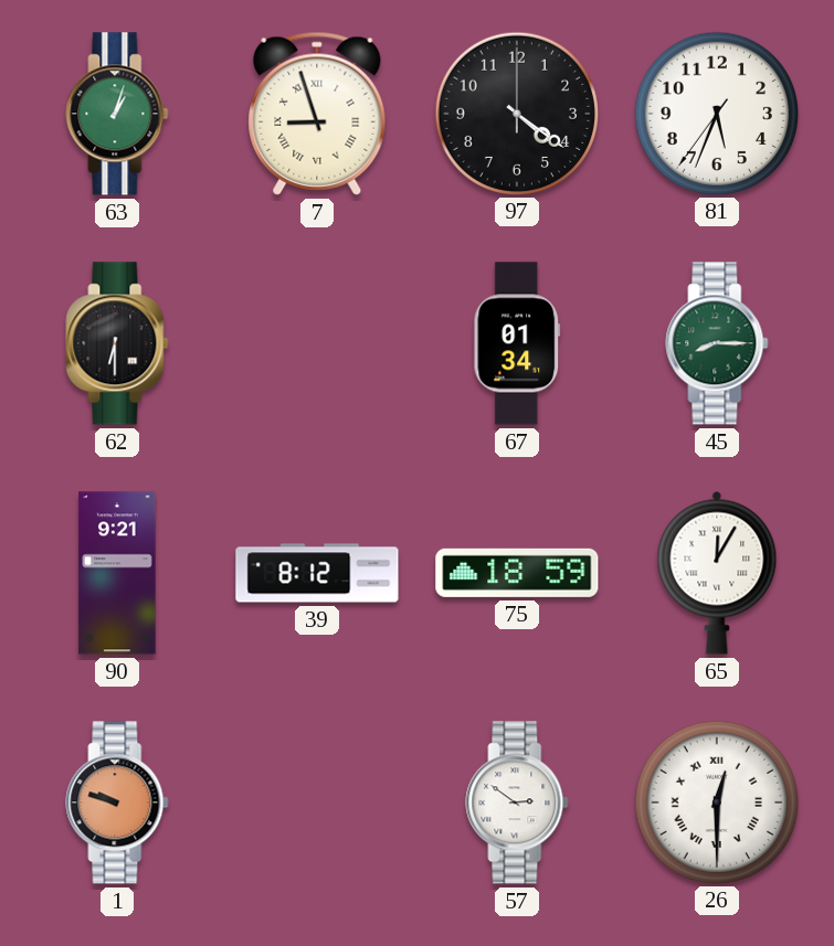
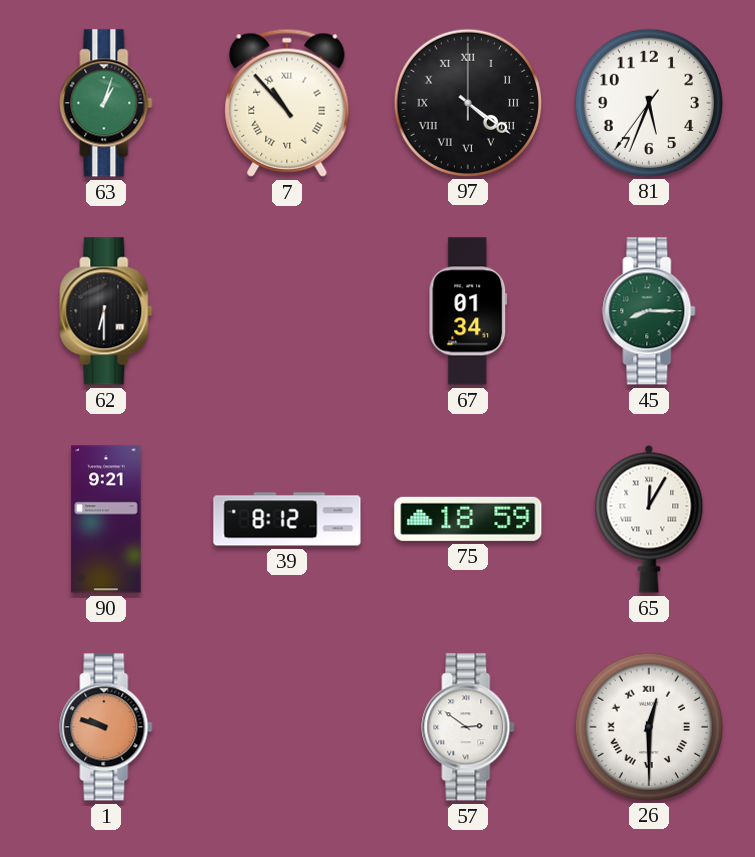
7: 8:57 -> 10:53 (287, 103)
97 numerals: Arabic -> Roman (467, 102)
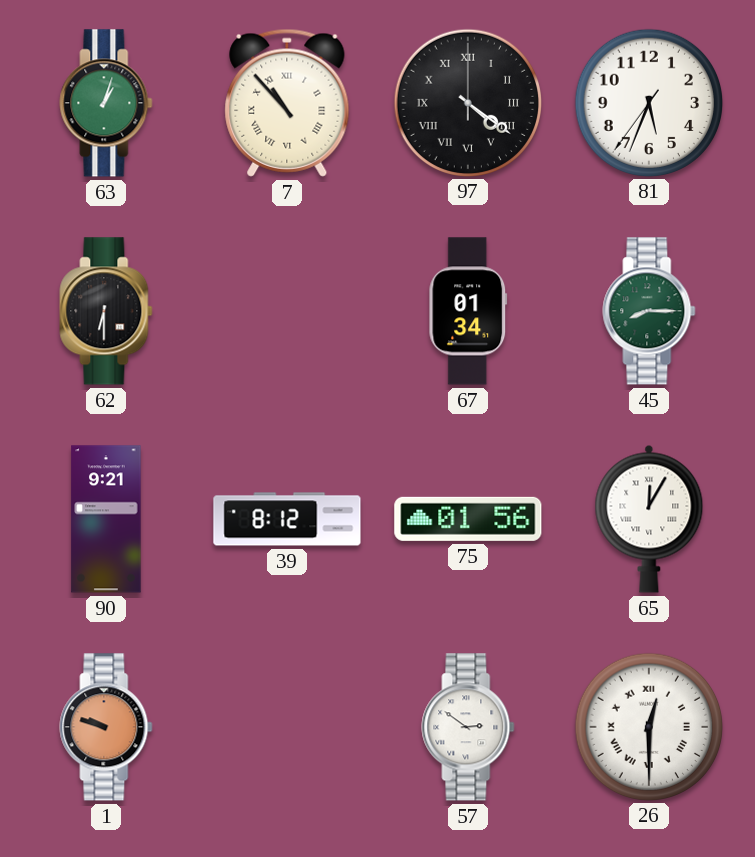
75: 18:59 -> 01:56 (468, 519)
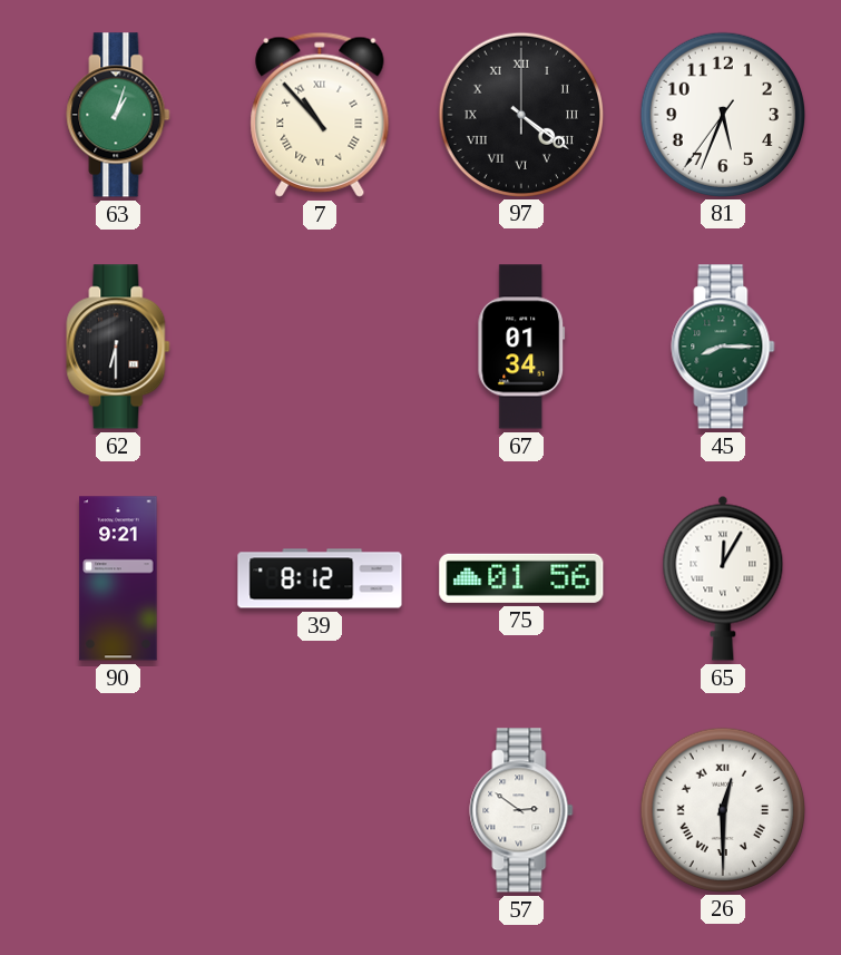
1: 9:48 -> none (106, 727)
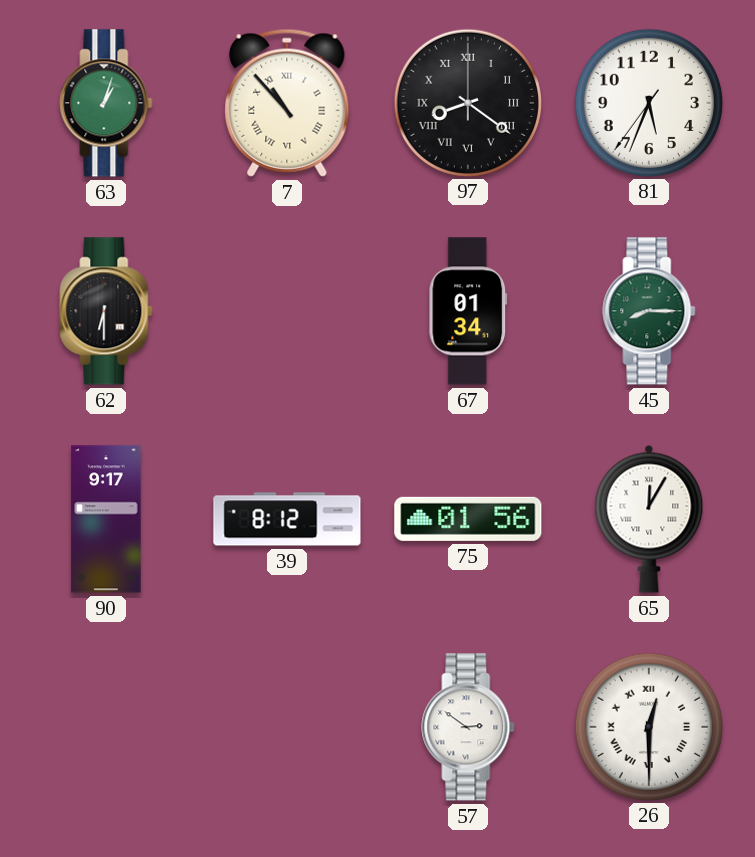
97: 4:21 -> 8:21 (467, 102)
90: 9:21 -> 9:17 (106, 519)
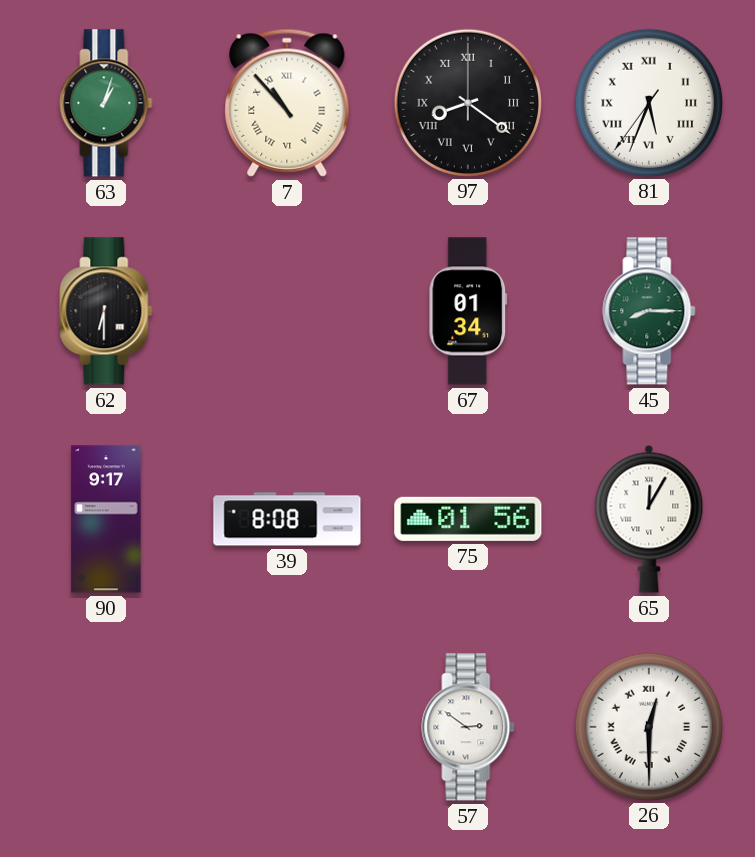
81 numerals: Arabic -> Roman (648, 102)
39: 8:12 -> 8:08 (287, 519)
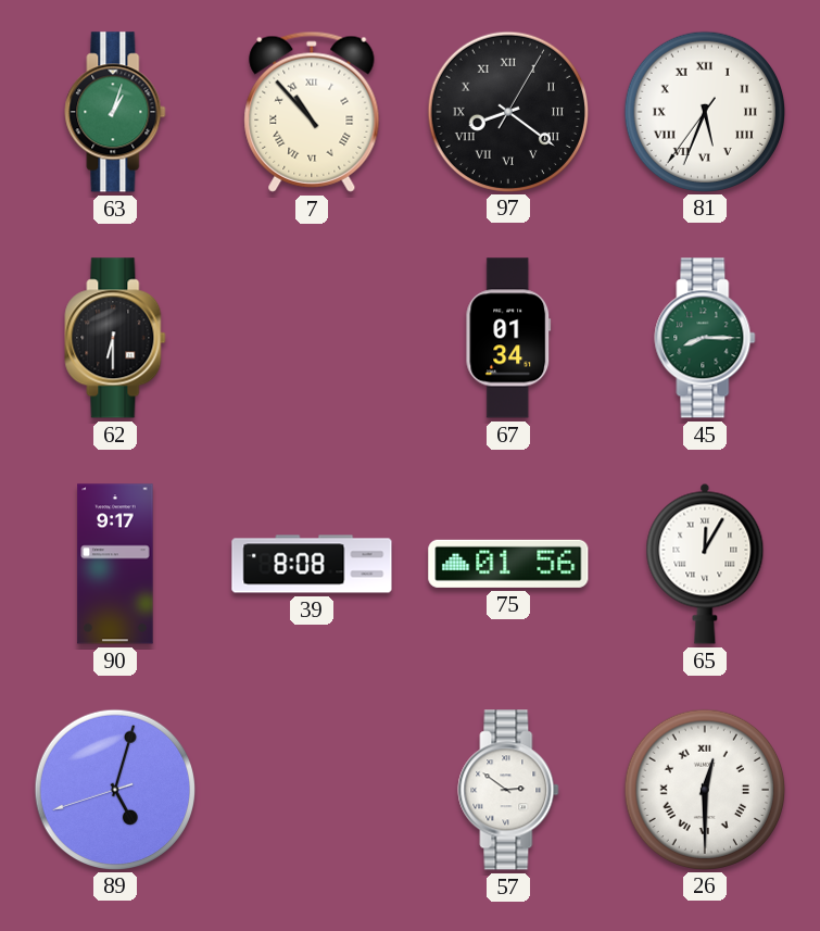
97: 8:21:00 -> 8:21:05 (507, 111)
89: none -> 5:02 (114, 789)
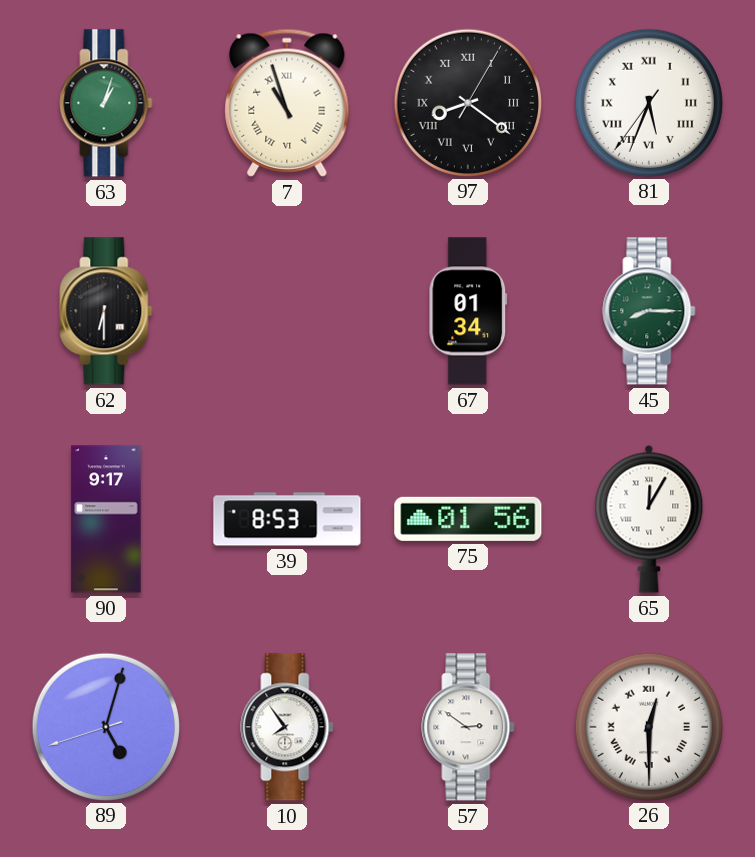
7: 10:53 -> 10:57 (287, 103)
39: 8:08 -> 8:53 (287, 519)
10: none -> 7:54 (287, 727)
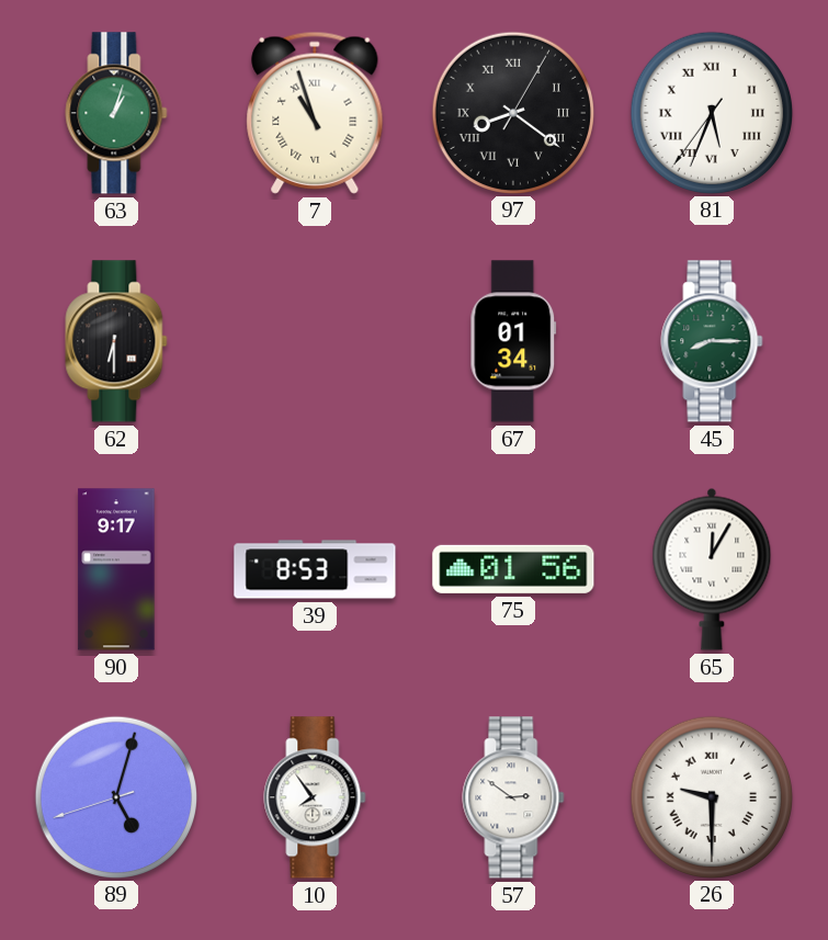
26: 12:30 -> 9:30 (711, 796)
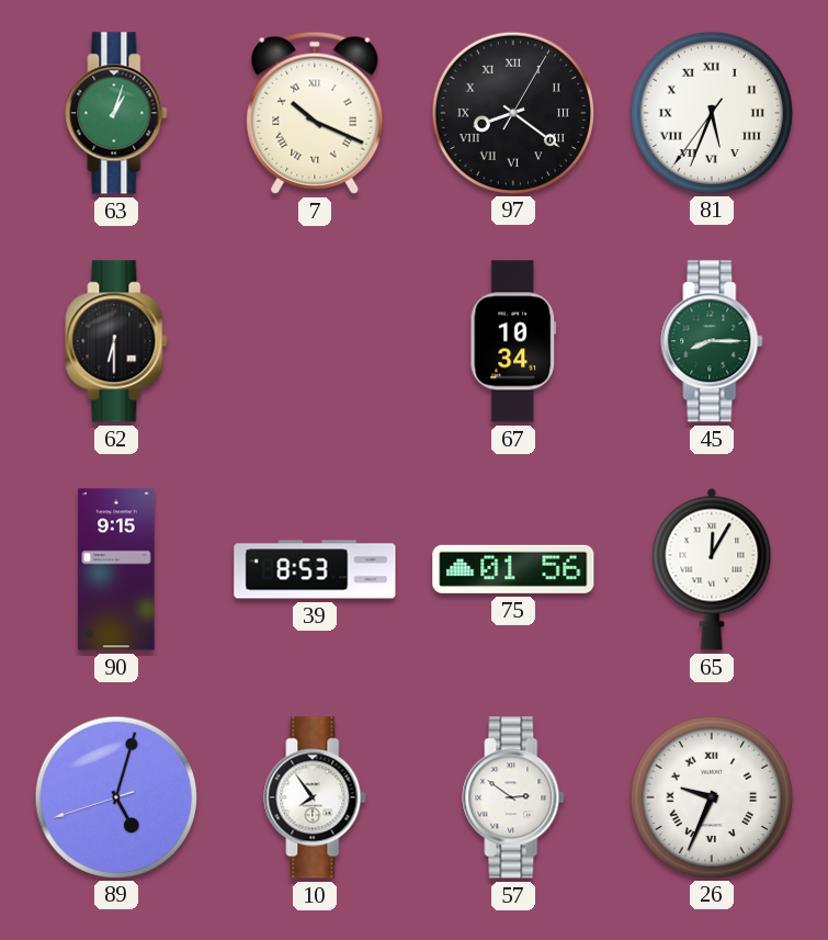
7: 10:57 -> 10:19 (315, 113)
67: 01:34 -> 10:34 (513, 341)
90: 9:17 -> 9:15 (116, 569)
26: 9:30 -> 9:34 (711, 796)
